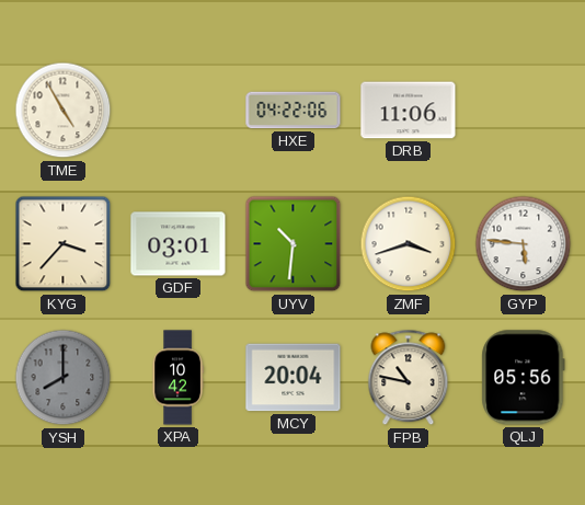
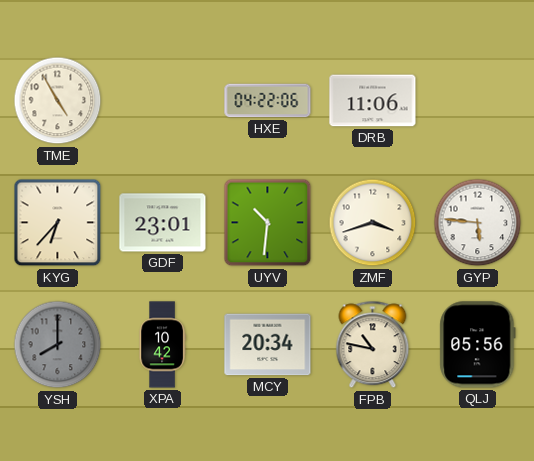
KYG: 3:37 -> 6:37 (58, 223)
GDF: 03:01 -> 23:01 (163, 223)
MCY: 20:04 -> 20:34 (268, 345)
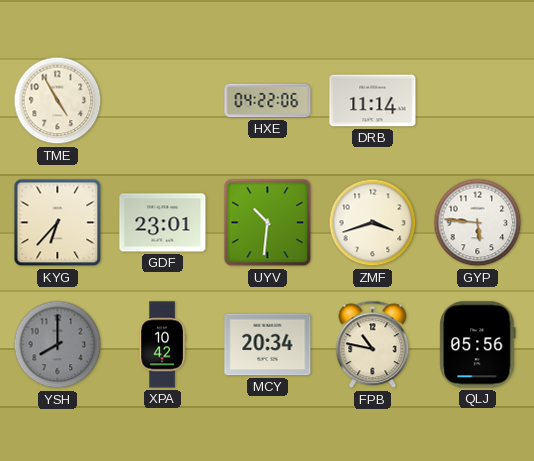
DRB: 11:06 -> 11:14 (373, 101)
